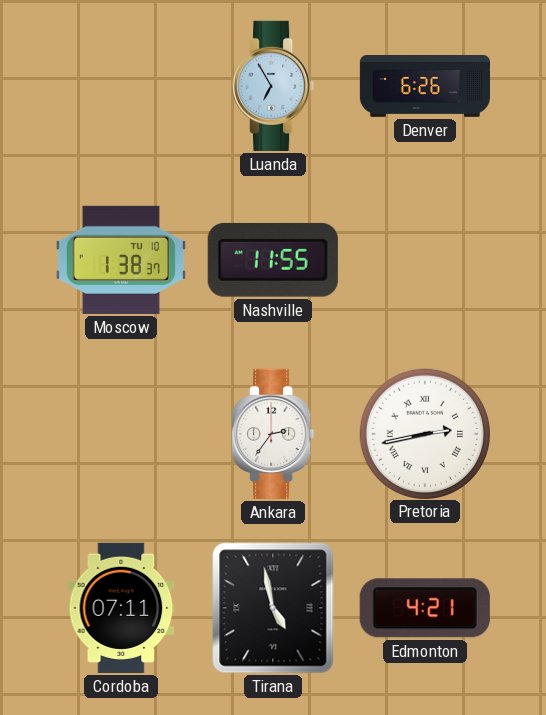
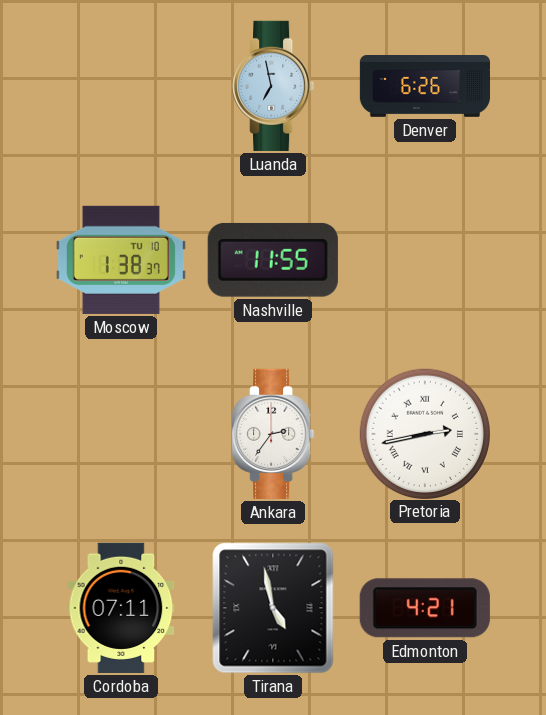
Luanda: 6:55 -> 6:58 (273, 86)
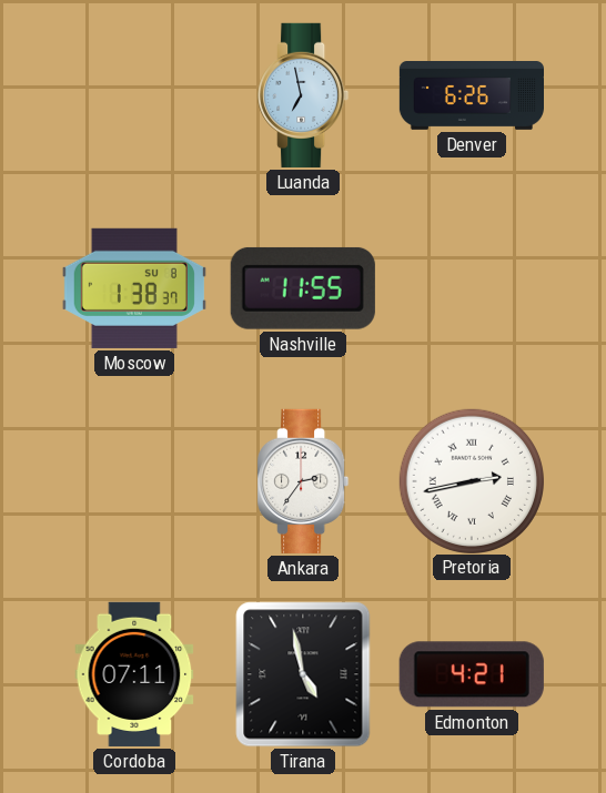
Moscow date: TU 10 -> SU 8 (134, 288)
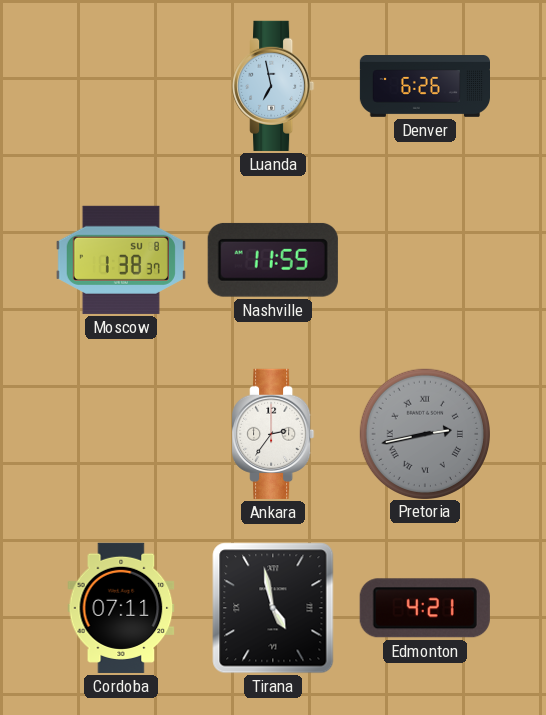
Pretoria dial: white -> grey (424, 433)
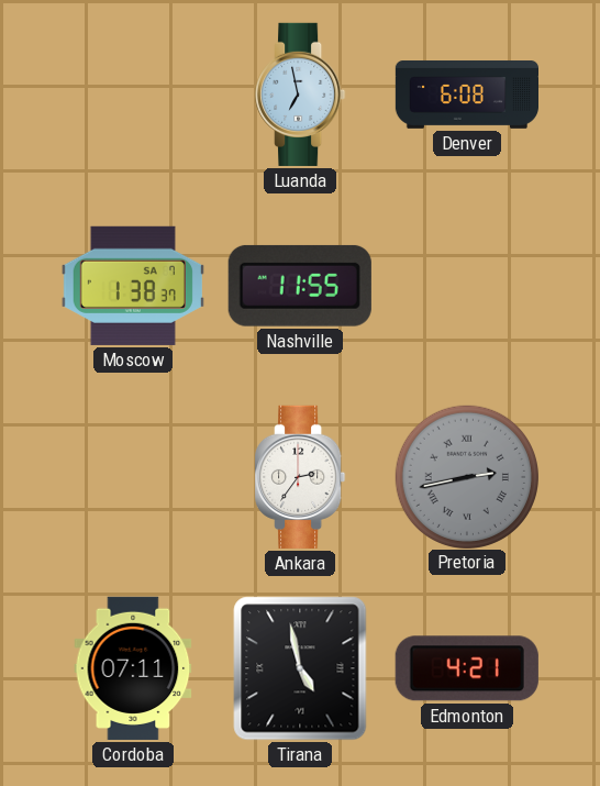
Denver: 6:26 -> 6:08 (466, 95)
Moscow date: SU 8 -> SA 7 (133, 286)
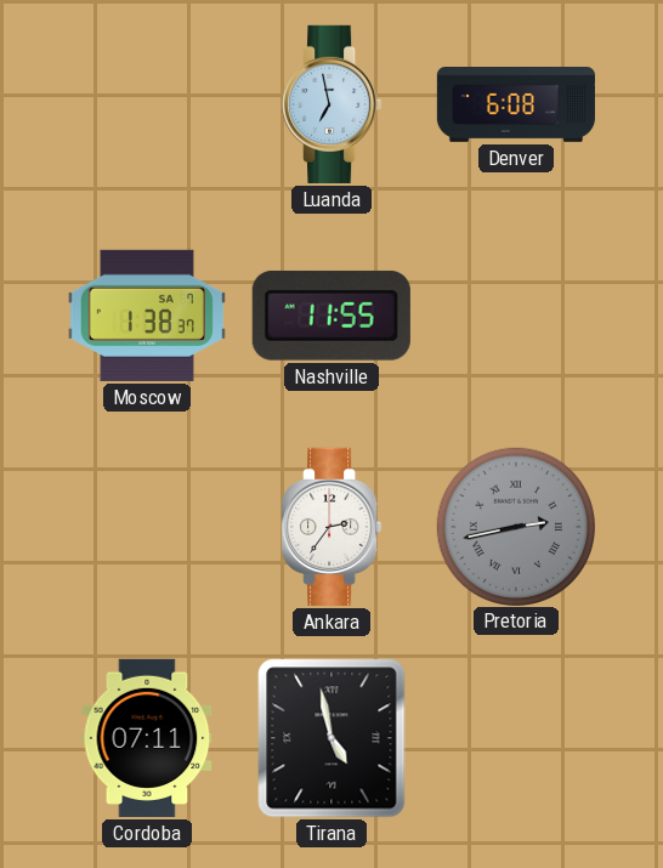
Edmonton: 4:21 -> none (467, 668)
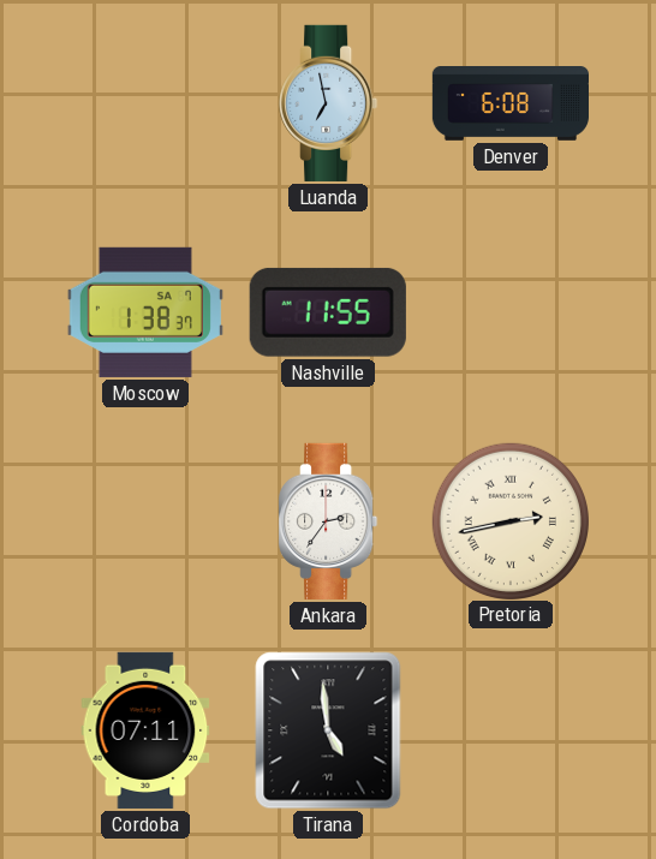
Pretoria dial: grey -> cream (509, 520)
Tirana: 4:58 -> 4:59 (328, 730)
